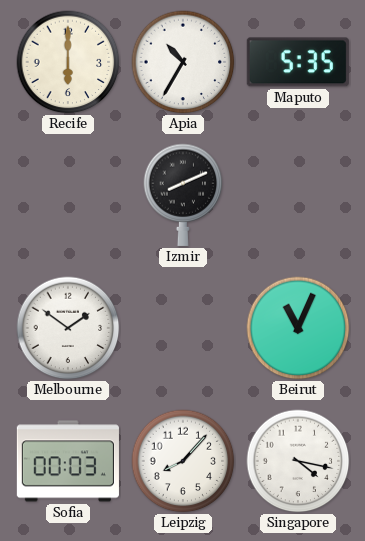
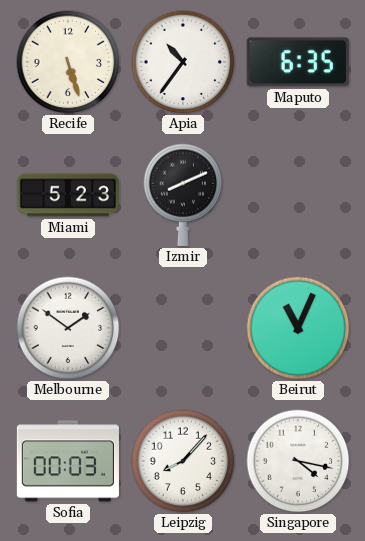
Recife: 6:00 -> 5:27 (68, 62)
Apia: 10:35 -> 10:36 (183, 62)
Maputo: 5:35 -> 6:35 (298, 62)
Miami: none -> 5:23 (68, 195)
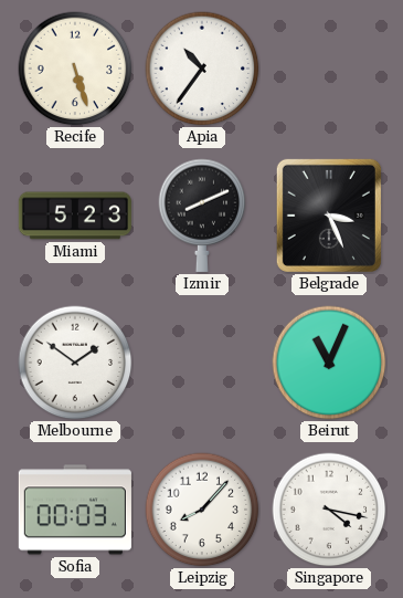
Maputo: 6:35 -> none (298, 62)
Belgrade: none -> 3:26 (329, 216)
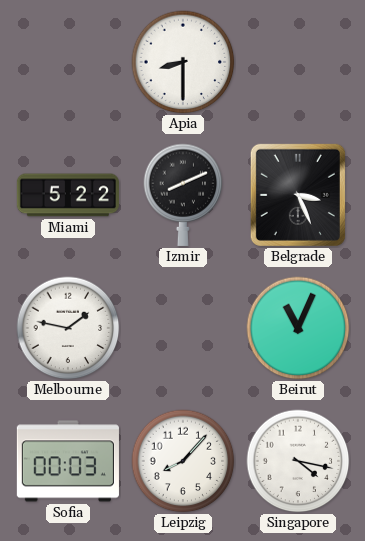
Recife: 5:27 -> none (75, 69)
Apia: 10:36 -> 8:30 (183, 62)
Miami: 5:23 -> 5:22 (68, 195)
Melbourne: 1:51 -> 1:47 (68, 328)
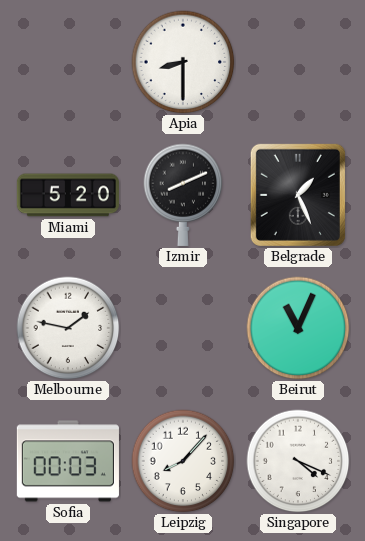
Miami: 5:22 -> 5:20 (68, 195)
Belgrade: 3:26 -> 1:26 (298, 195)
Singapore: 4:17 -> 4:19 (298, 461)
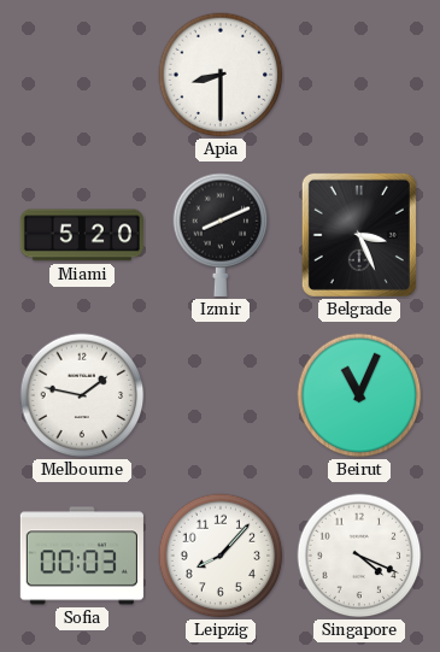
Belgrade: 1:26 -> 3:26 (359, 235)
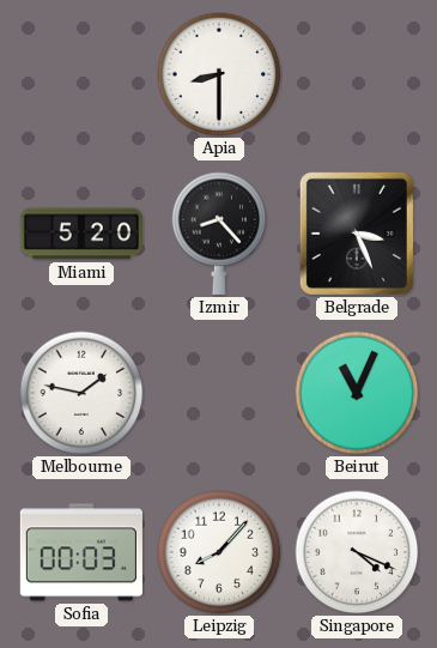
Izmir: 8:11 -> 8:23 (219, 234)
